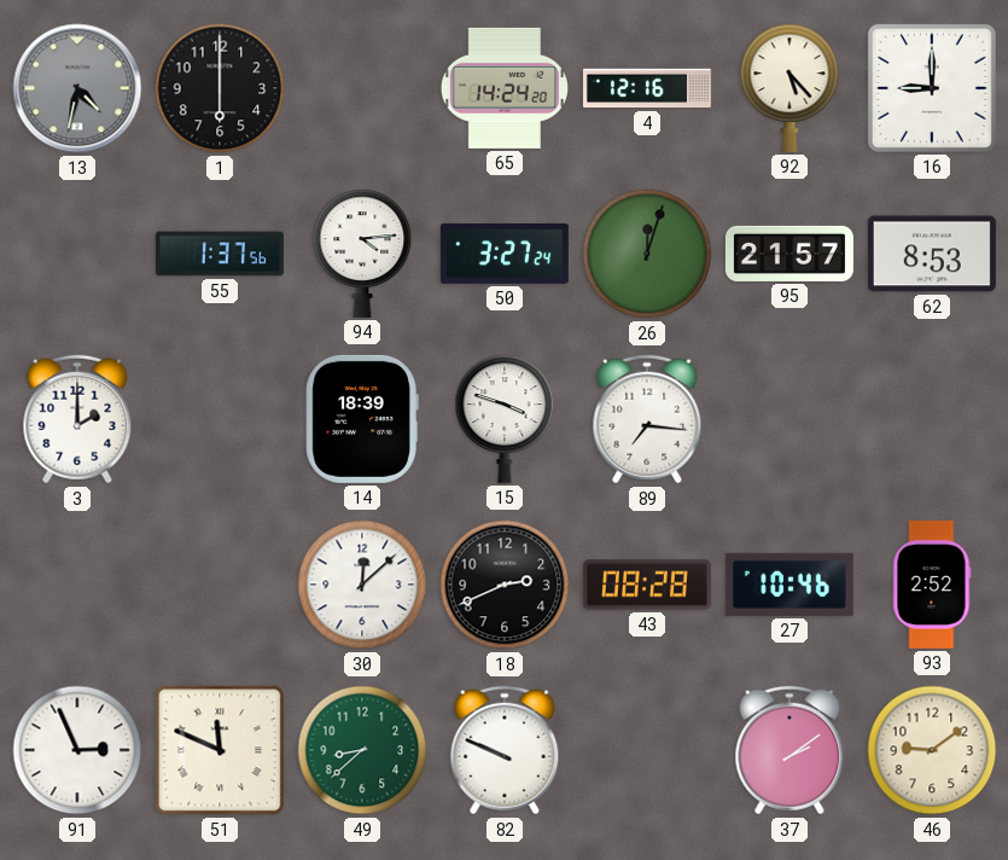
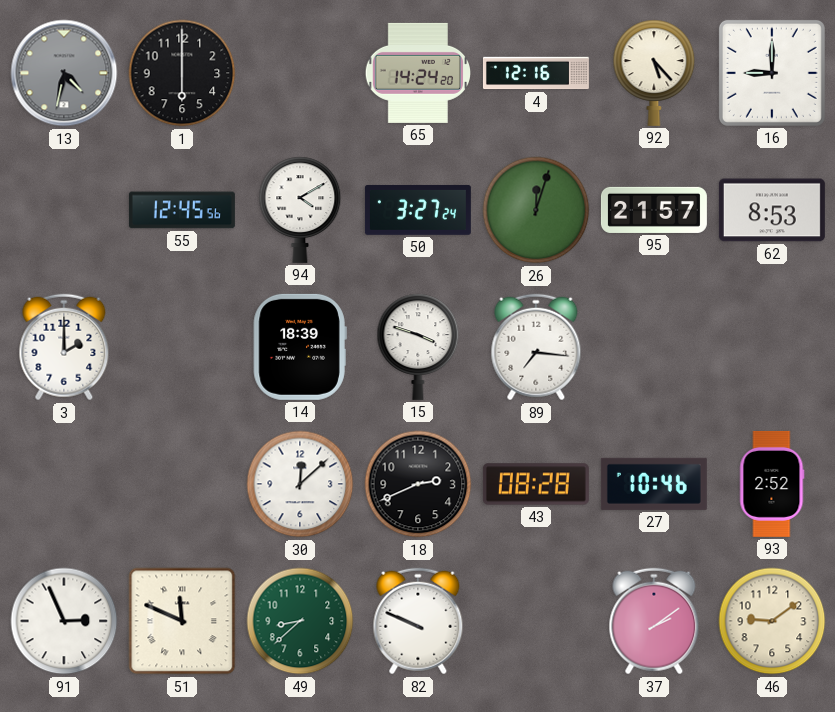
55: 1:37 -> 12:45 (182, 210)
94: 4:14 -> 4:10 (300, 210)
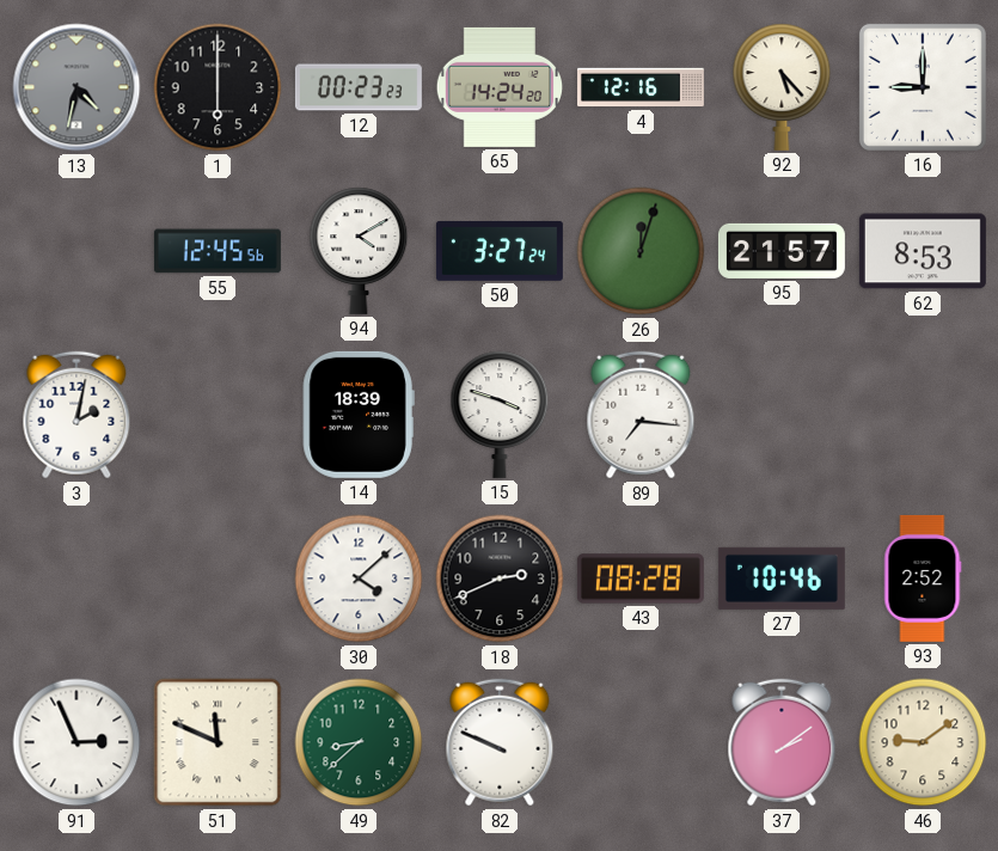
12: none -> 00:23 (359, 87)
3: 2:00 -> 2:02 (76, 415)
30: 12:08 -> 4:08 (359, 578)
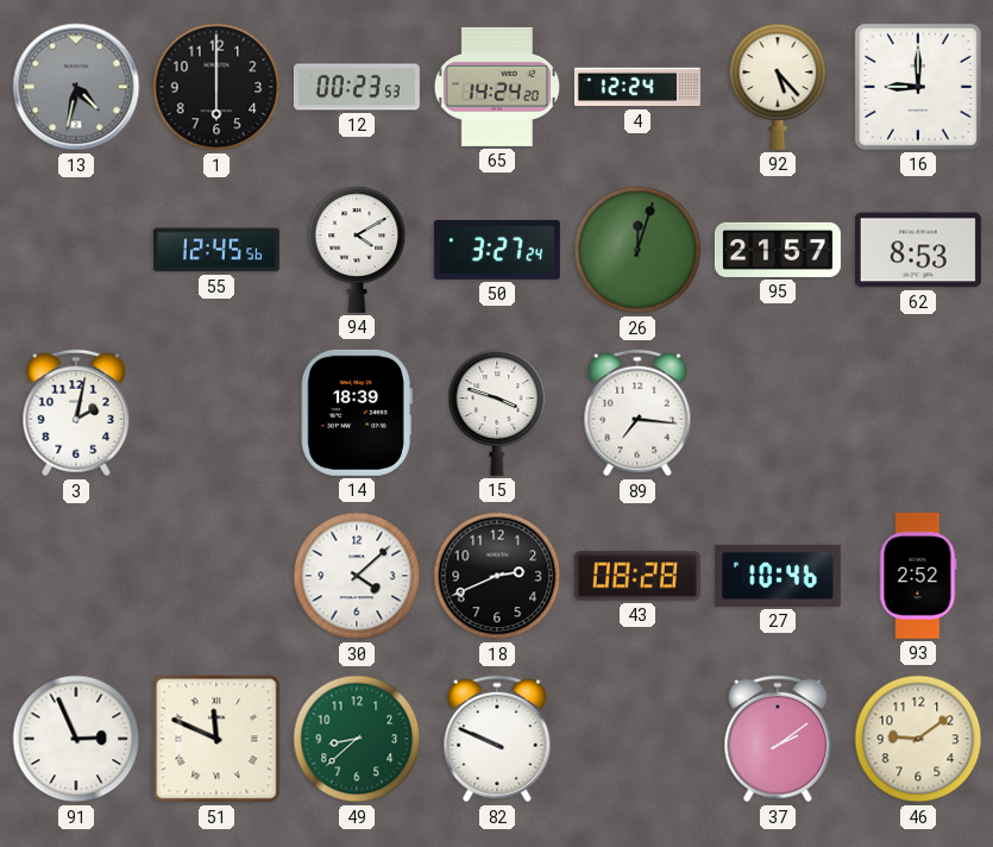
12: 00:23:23 -> 00:23:53 (357, 87)
4: 12:16 -> 12:24 (637, 87)
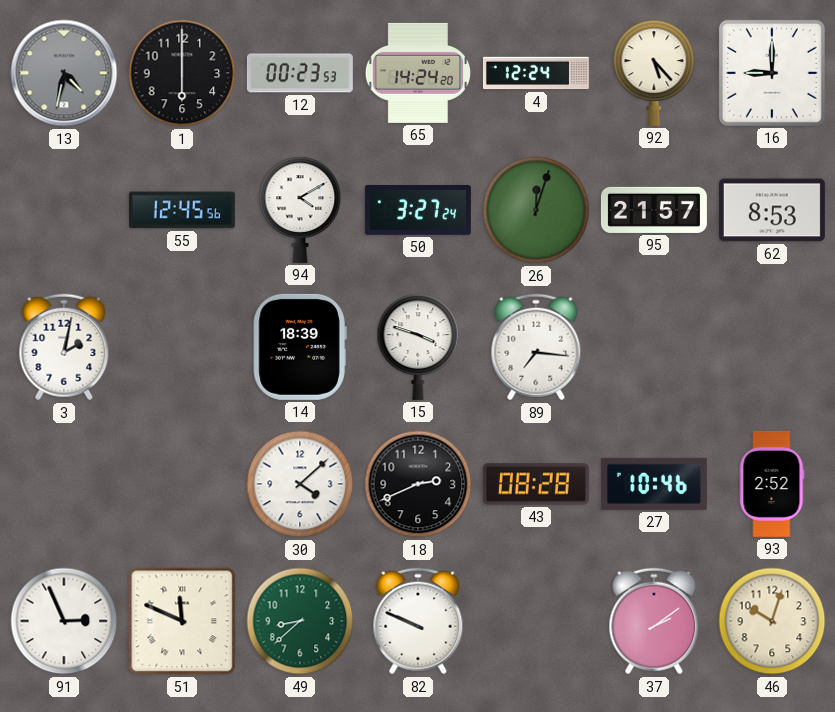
46: 9:09 -> 10:03 (772, 621)
